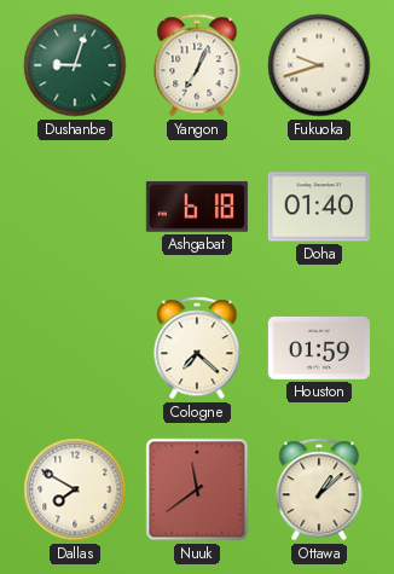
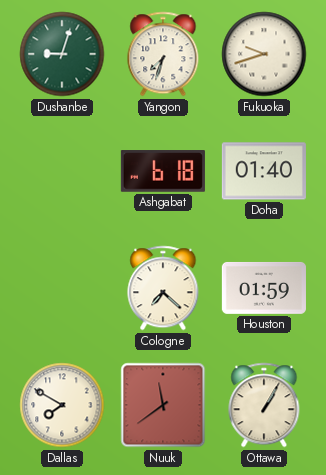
Yangon: 7:04 -> 7:33 (163, 54)
Ottawa: 1:08 -> 1:05 (264, 405)
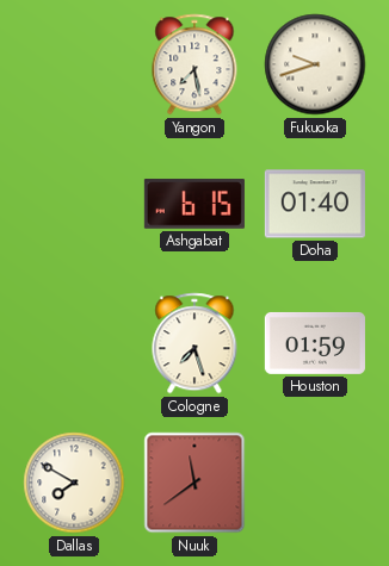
Dushanbe: 9:03 -> none (62, 54)
Yangon: 7:33 -> 7:28 (194, 64)
Ashgabat: 6:18 -> 6:15 (194, 204)
Cologne: 7:22 -> 7:27 (194, 343)
Ottawa: 1:05 -> none (264, 405)
